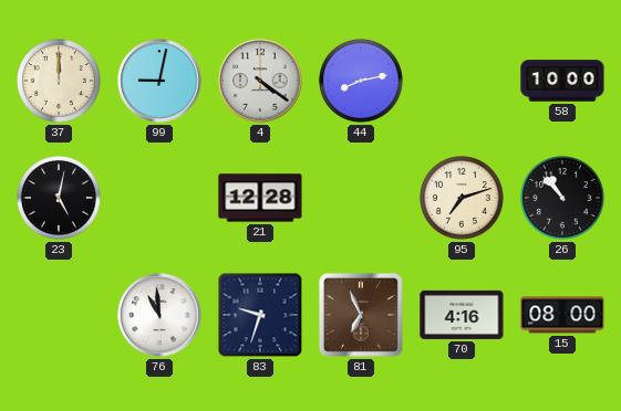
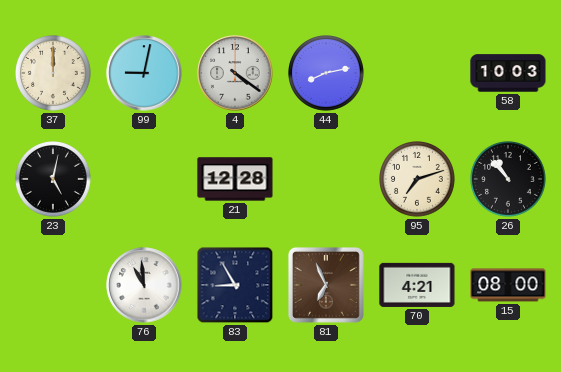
58: 10:00 -> 10:03 (508, 73)
83: 9:33 -> 8:55 (235, 285)
70: 4:16 -> 4:21 (417, 285)
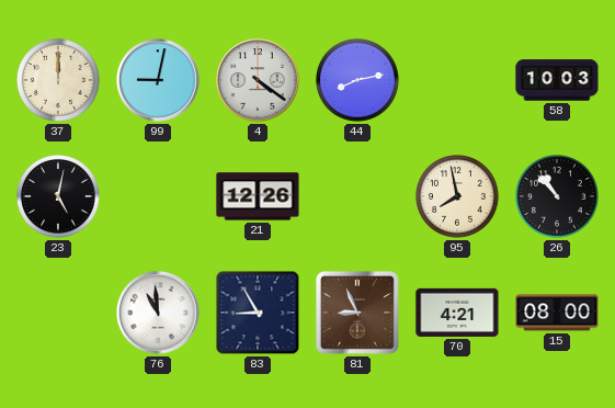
21: 12:28 -> 12:26 (258, 196)
95: 7:12 -> 7:58 (458, 197)
81: 6:56 -> 8:56 (357, 313)
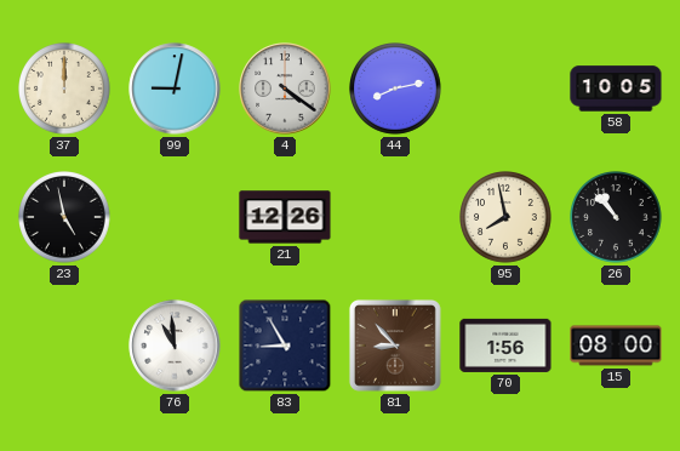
58: 10:03 -> 10:05 (616, 89)
23: 5:02 -> 4:58 (65, 218)
81: 8:56 -> 8:53 (395, 346)
70: 4:21 -> 1:56 (505, 346)
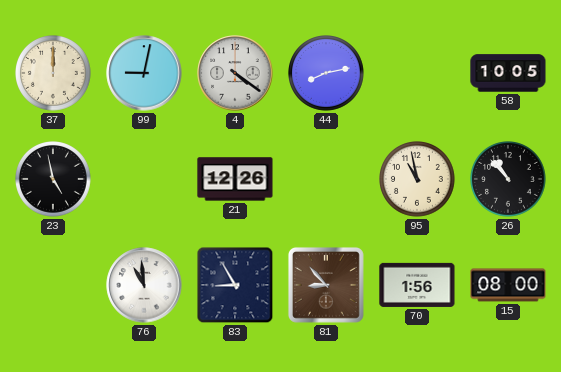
95: 7:58 -> 10:58 (418, 180)
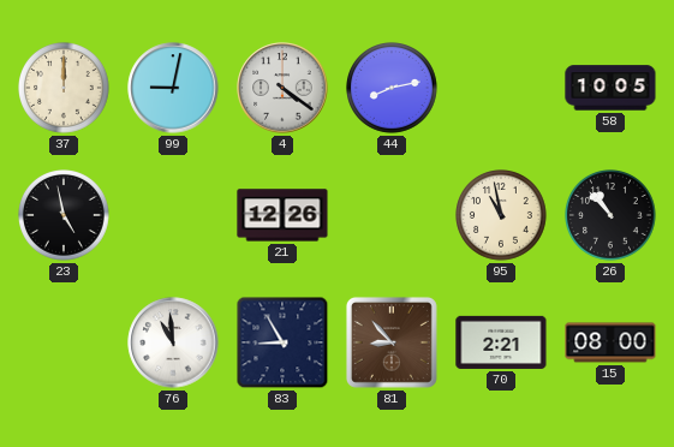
70: 1:56 -> 2:21 (501, 342)
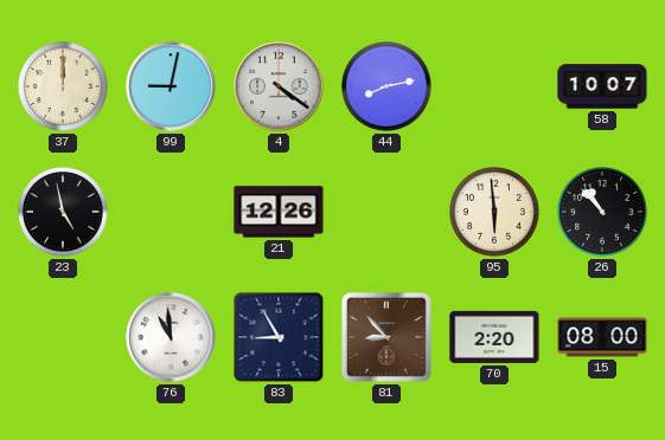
58: 10:05 -> 10:07 (602, 86)
95: 10:58 -> 5:59 (495, 213)
70: 2:21 -> 2:20 (494, 337)
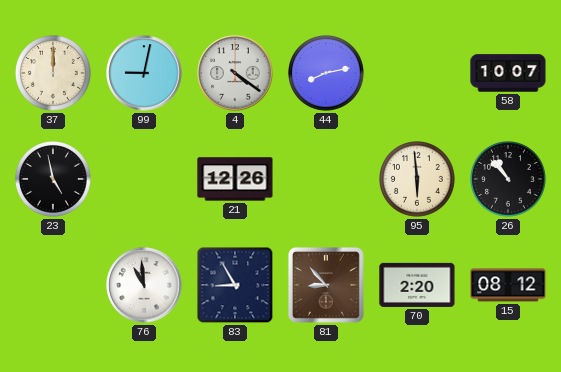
15: 08:00 -> 08:12 (508, 285)
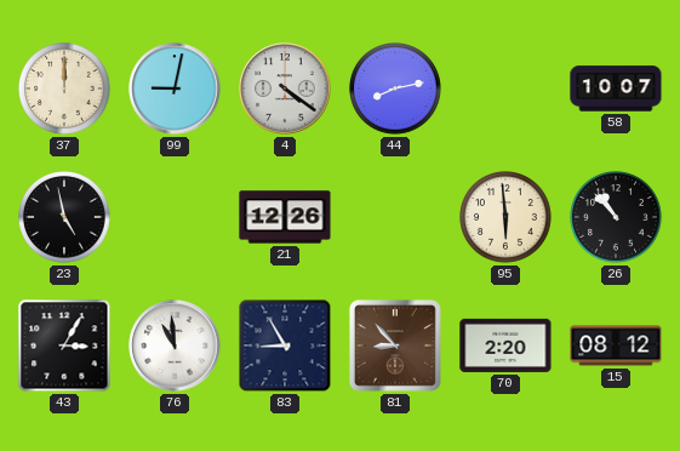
43: none -> 3:05 (64, 346)
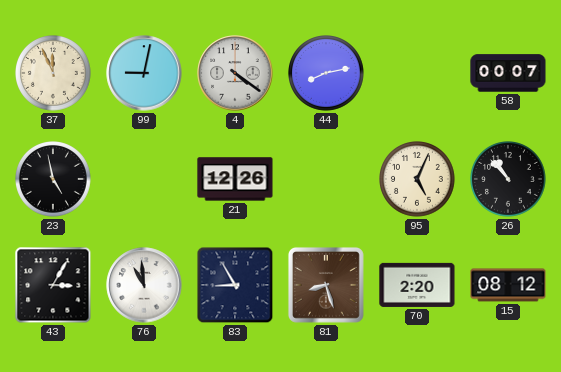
37: 12:00 -> 11:56 (54, 74)
58: 10:07 -> 00:07 (508, 73)
95: 5:59 -> 5:04 (418, 180)
81: 8:53 -> 8:27 (326, 285)
